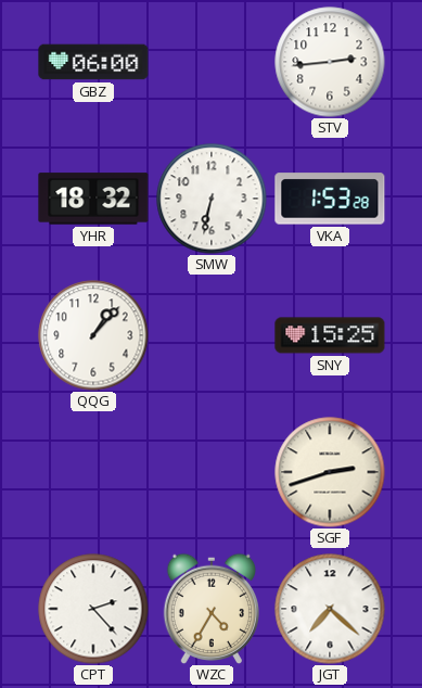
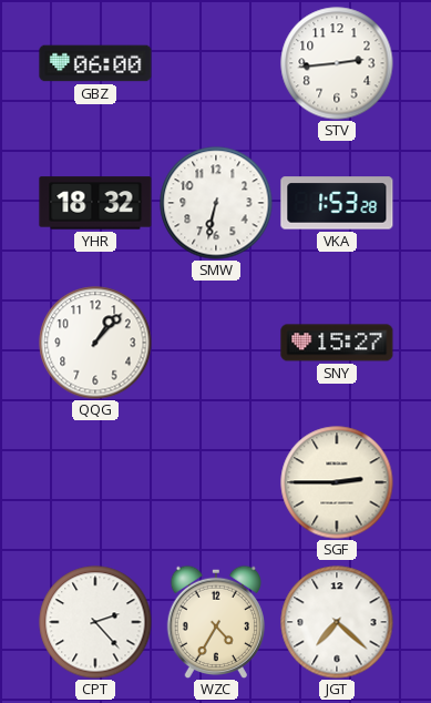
SNY: 15:25 -> 15:27 (337, 343)
SGF: 2:42 -> 2:45 (337, 482)
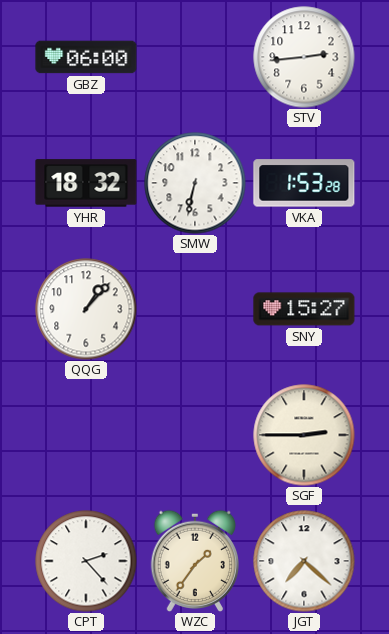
WZC: 4:35 -> 1:36 (194, 561)
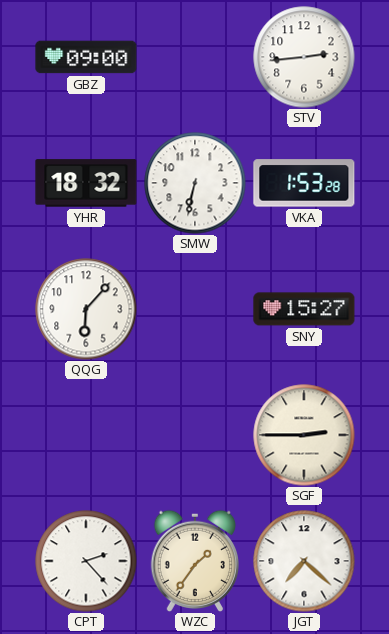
GBZ: 06:00 -> 09:00 (86, 57)
QQG: 1:07 -> 6:07 (86, 309)
